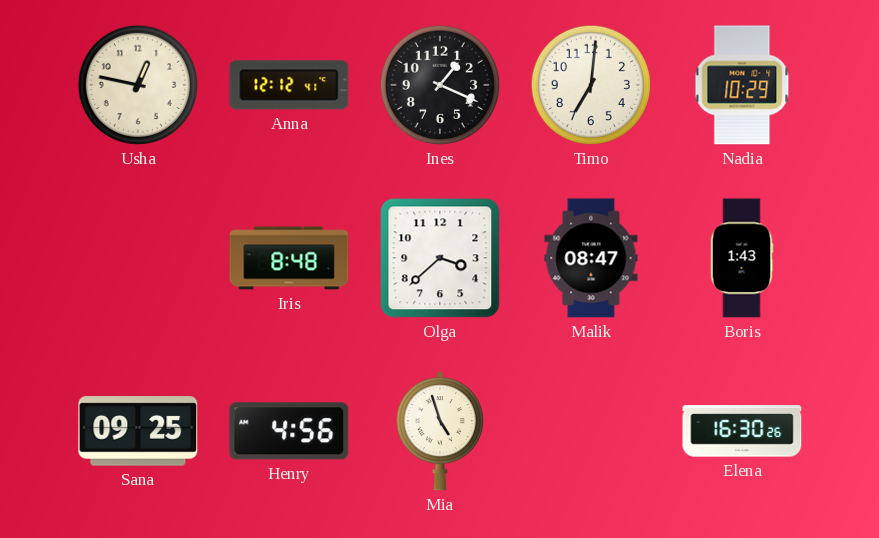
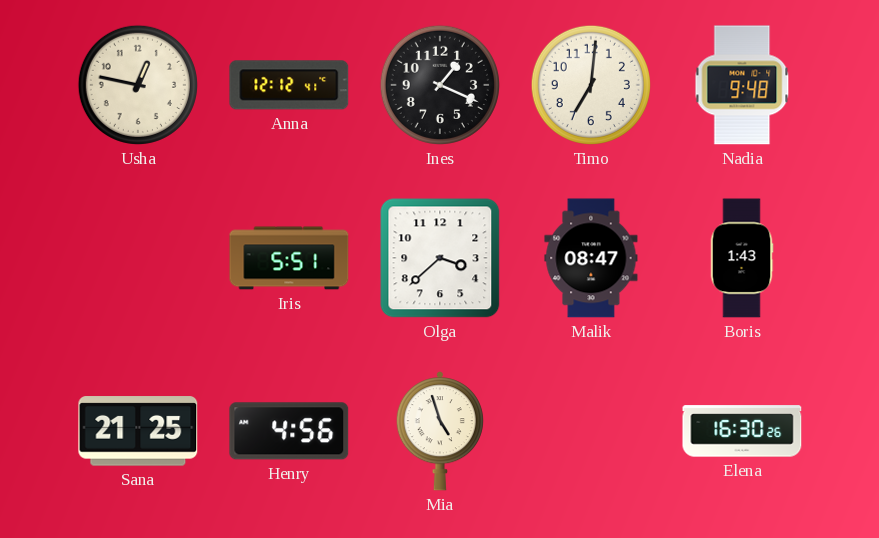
Nadia: 10:29 -> 9:48 (742, 85)
Iris: 8:48 -> 5:51 (289, 258)
Sana: 09:25 -> 21:25 (138, 431)
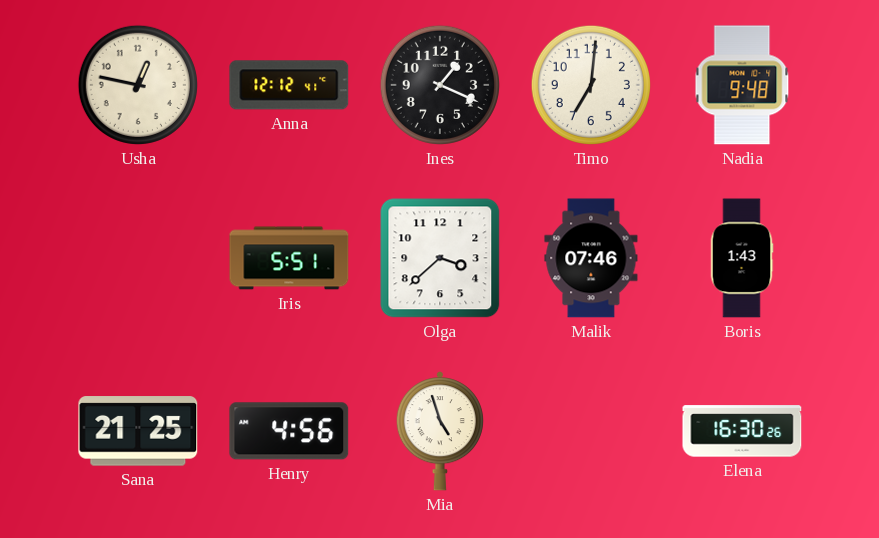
Malik: 08:47 -> 07:46 (591, 258)
